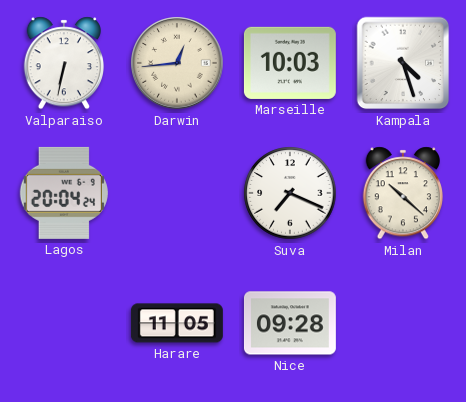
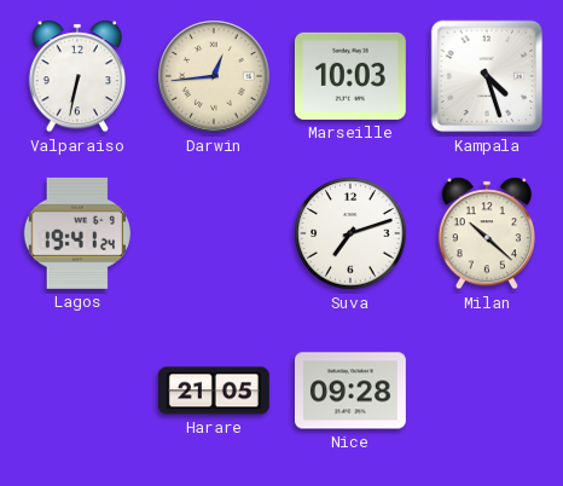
Lagos: 20:04 -> 19:41 (77, 233)
Suva: 7:19 -> 7:12 (350, 233)
Harare: 11:05 -> 21:05 (214, 390)
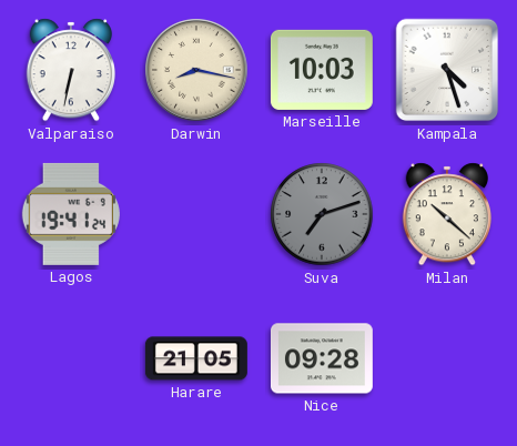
Darwin: 12:44 -> 8:17 (196, 70)
Suva dial: white -> grey (322, 214)
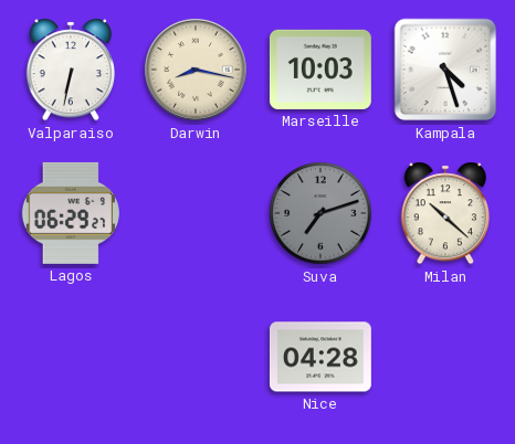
Lagos: 19:41 -> 06:29 (71, 213)
Harare: 21:05 -> none (196, 358)
Nice: 09:28 -> 04:28 (320, 357)
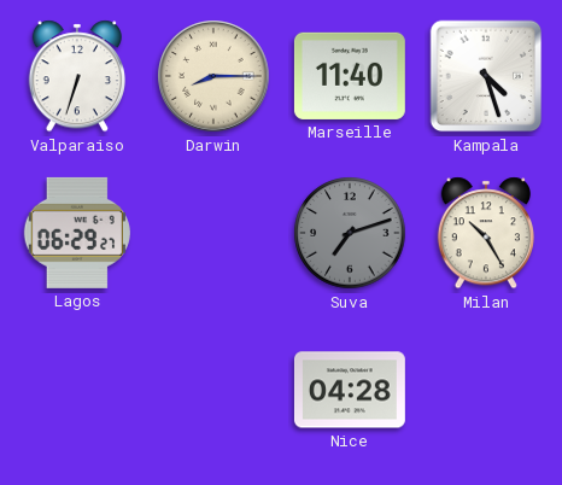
Valparaiso: 6:32 -> 6:33 (76, 76)
Darwin: 8:17 -> 8:15 (213, 76)
Marseille: 10:03 -> 11:40 (350, 76)
Milan: 10:22 -> 10:25 (485, 233)
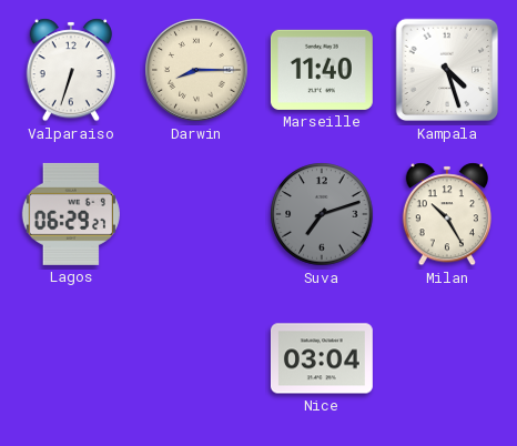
Nice: 04:28 -> 03:04 (322, 358)
